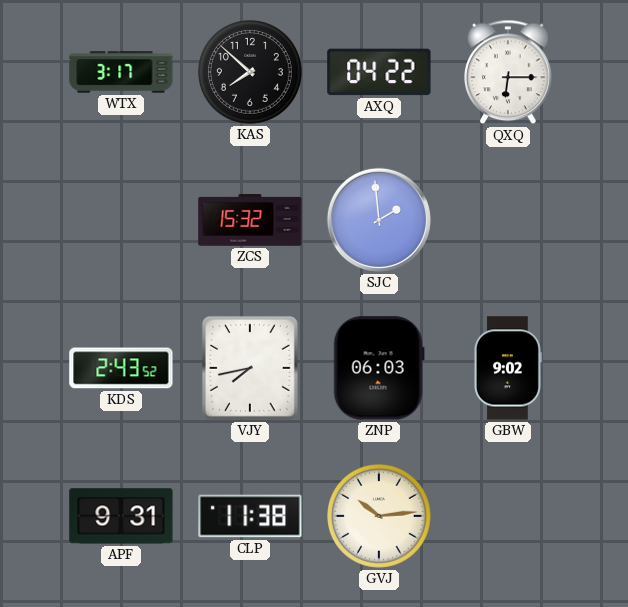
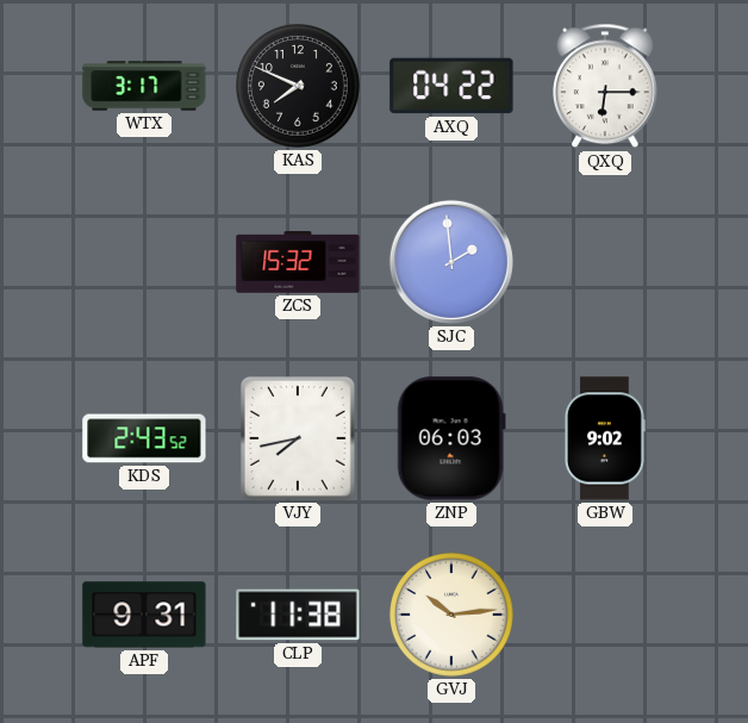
KAS: 7:52 -> 7:49 (299, 87)
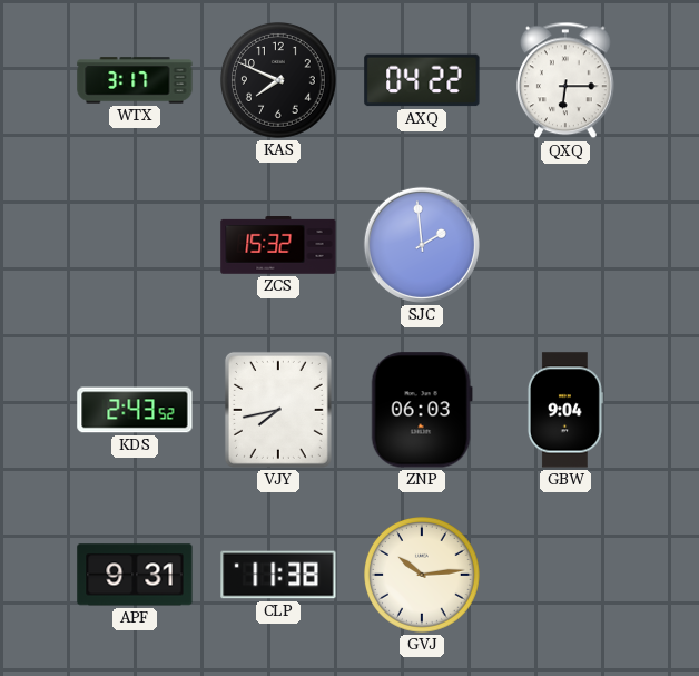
GBW: 9:02 -> 9:04 (564, 410)
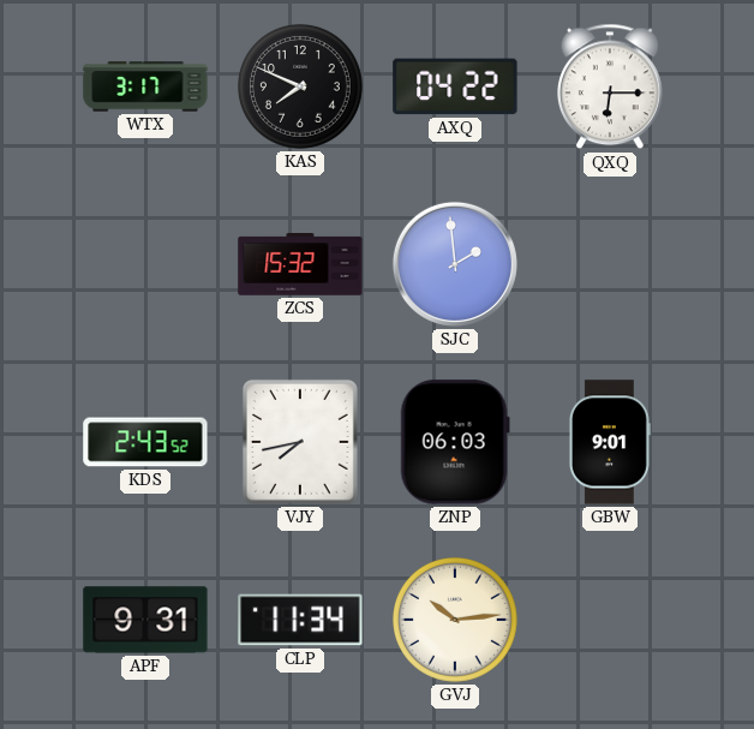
GBW: 9:04 -> 9:01 (609, 442)
CLP: 11:38 -> 11:34 (300, 620)
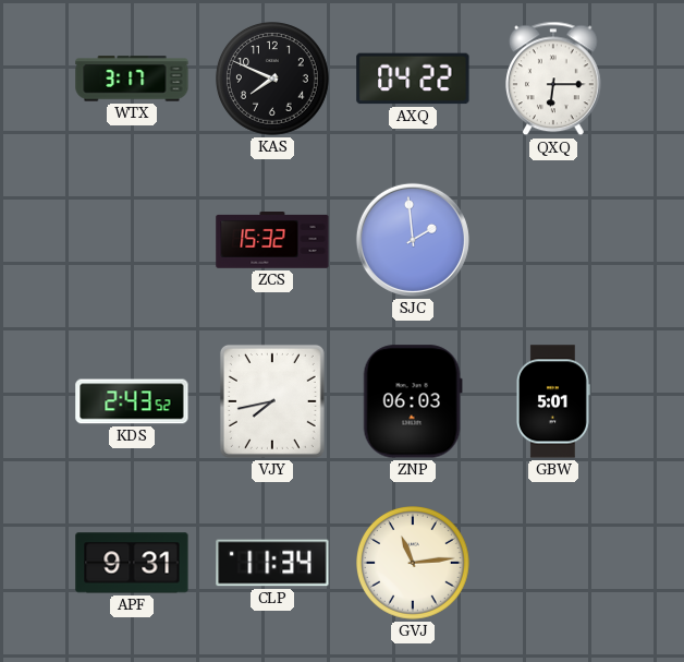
GBW: 9:01 -> 5:01 (552, 401)
GVJ: 10:14 -> 11:14 (414, 564)
